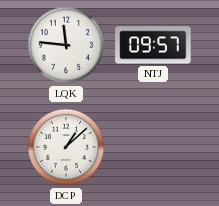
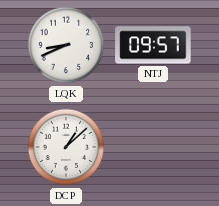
LQK: 11:46 -> 8:41 (66, 45)
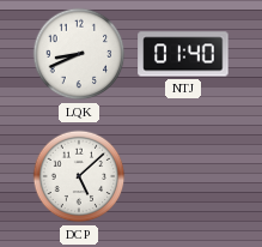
NTJ: 09:57 -> 01:40 (183, 54)
DCP: 1:08 -> 5:08 (79, 176)
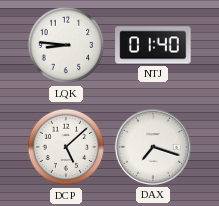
LQK: 8:41 -> 8:46 (66, 45)
DAX: none -> 7:18 (153, 147)
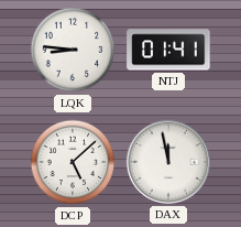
NTJ: 01:40 -> 01:41 (168, 50)
DAX: 7:18 -> 11:58 (168, 162)
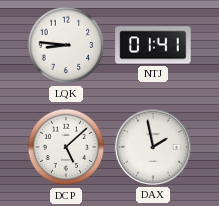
DAX: 11:58 -> 1:58 (153, 147)
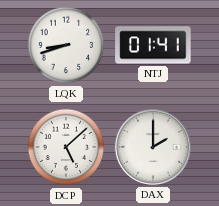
LQK: 8:46 -> 8:42 (66, 45)
DAX: 1:58 -> 2:00 (153, 147)
